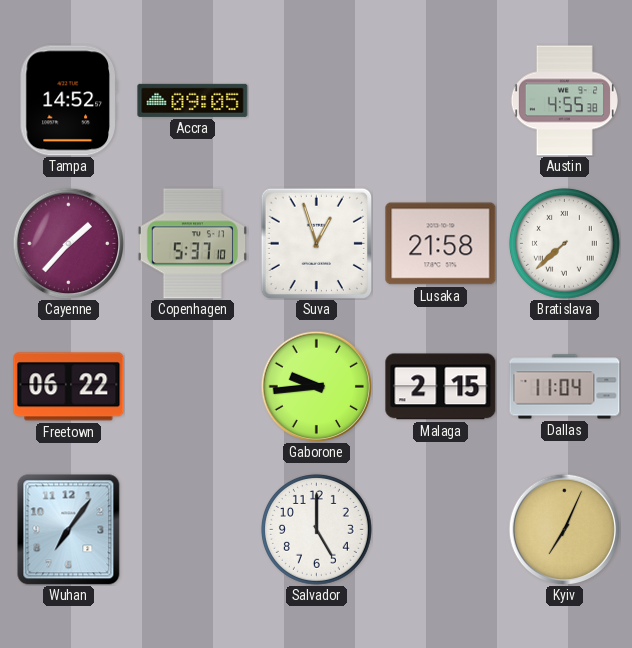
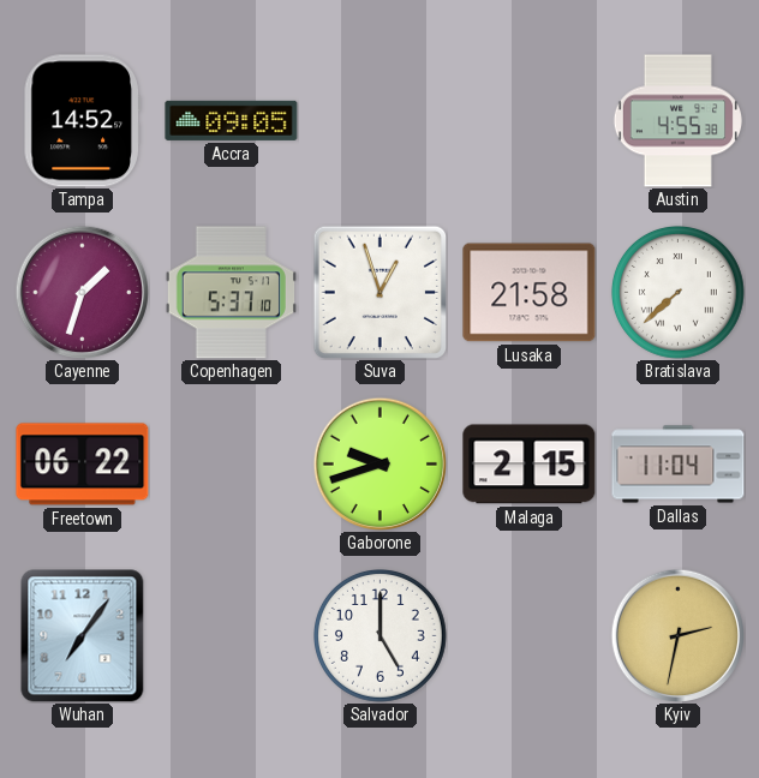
Cayenne: 1:37 -> 1:33 (82, 292)
Gaborone: 9:44 -> 9:42 (379, 463)
Kyiv: 7:04 -> 2:32 (677, 635)
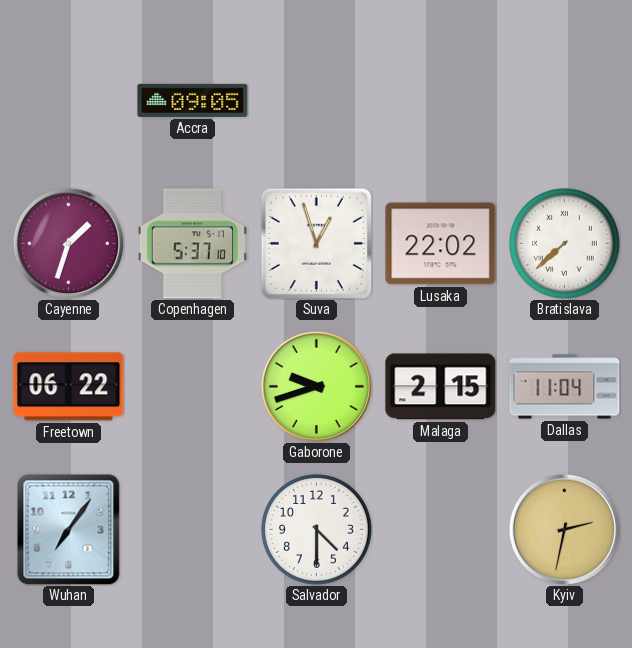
Tampa: 14:52 -> none (82, 121)
Austin: 4:55 -> none (677, 121)
Lusaka: 21:58 -> 22:02 (441, 244)
Salvador: 5:00 -> 4:30 (317, 530)
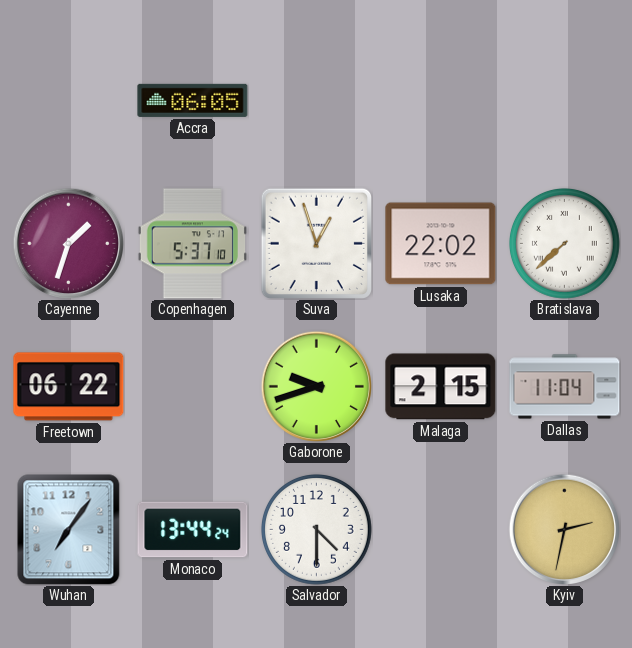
Accra: 09:05 -> 06:05 (193, 100)
Monaco: none -> 13:44 (193, 530)
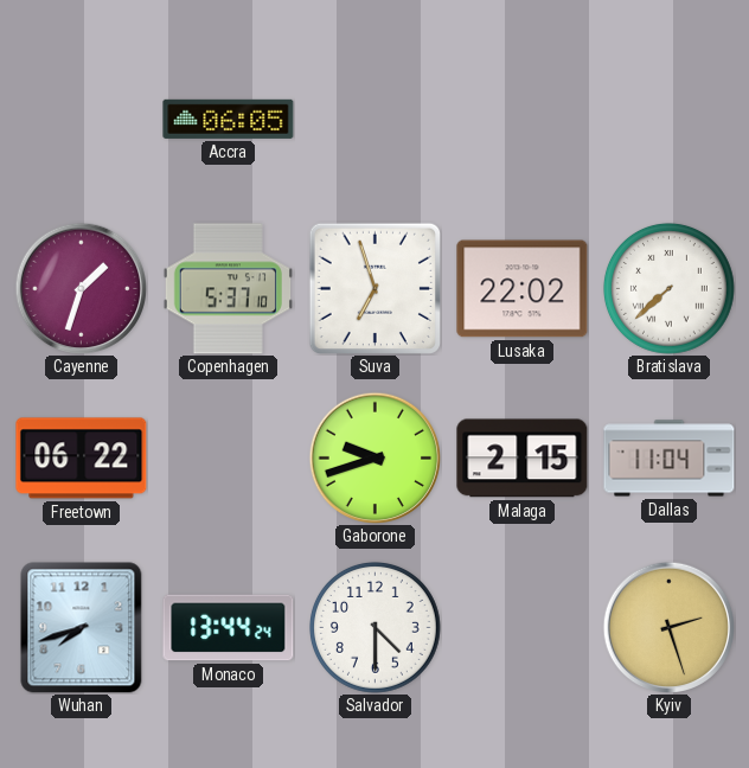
Suva: 12:57 -> 6:57 (375, 288)
Wuhan: 7:06 -> 7:42 (82, 628)
Kyiv: 2:32 -> 2:27 (668, 627)
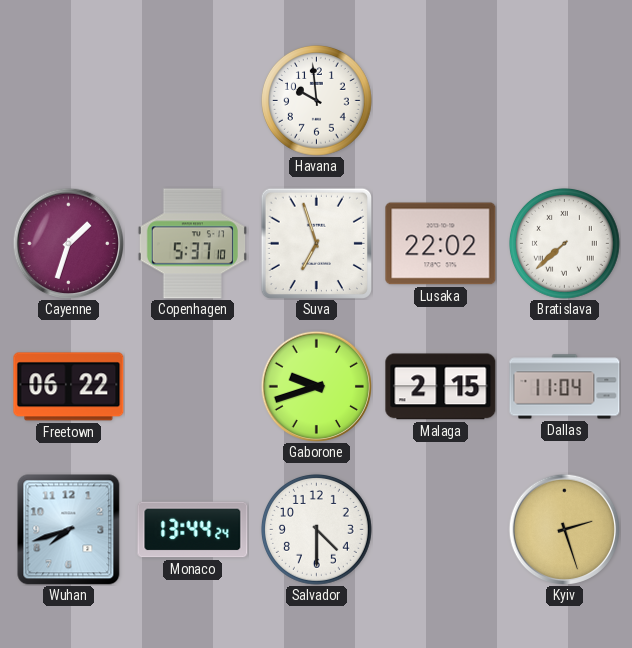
Accra: 06:05 -> none (229, 119)
Havana: none -> 9:59 (317, 101)
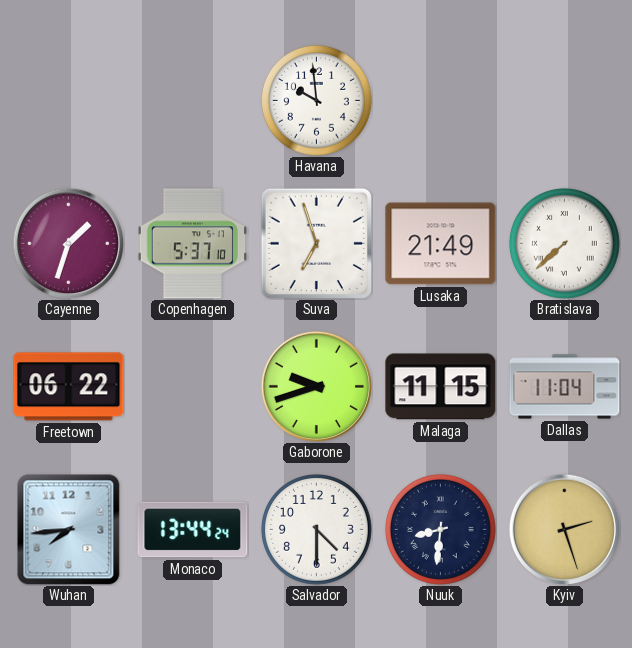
Lusaka: 22:02 -> 21:49 (441, 244)
Malaga: 2:15 -> 11:15 (441, 387)
Wuhan: 7:42 -> 7:44 (69, 530)
Nuuk: none -> 8:31 (441, 530)
